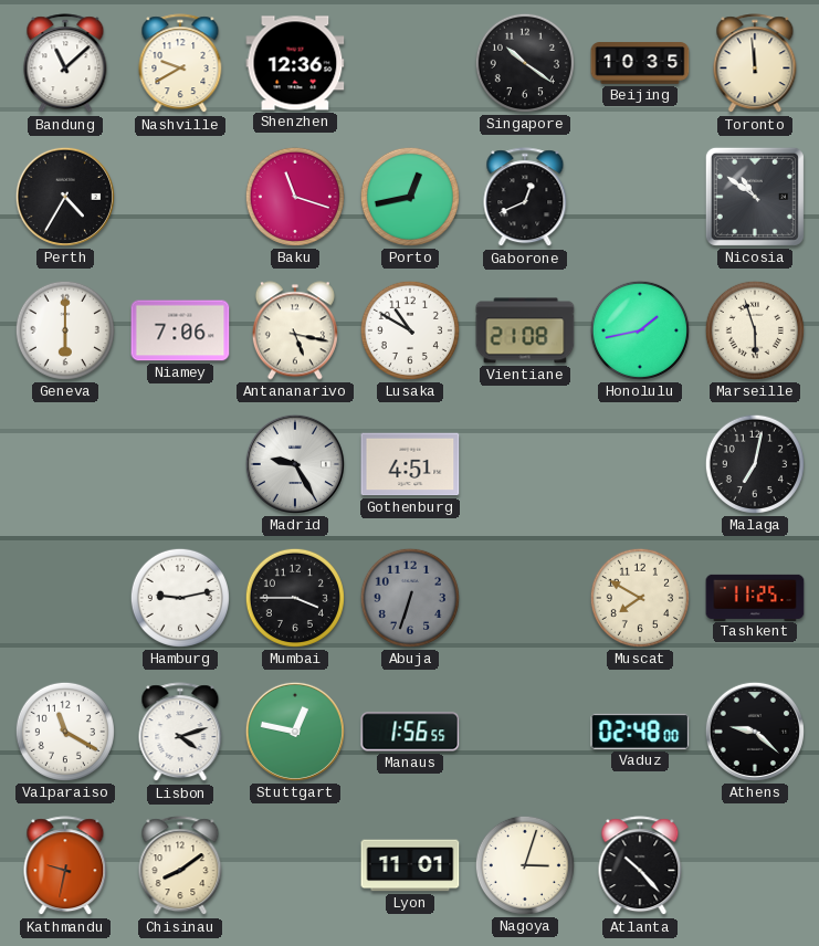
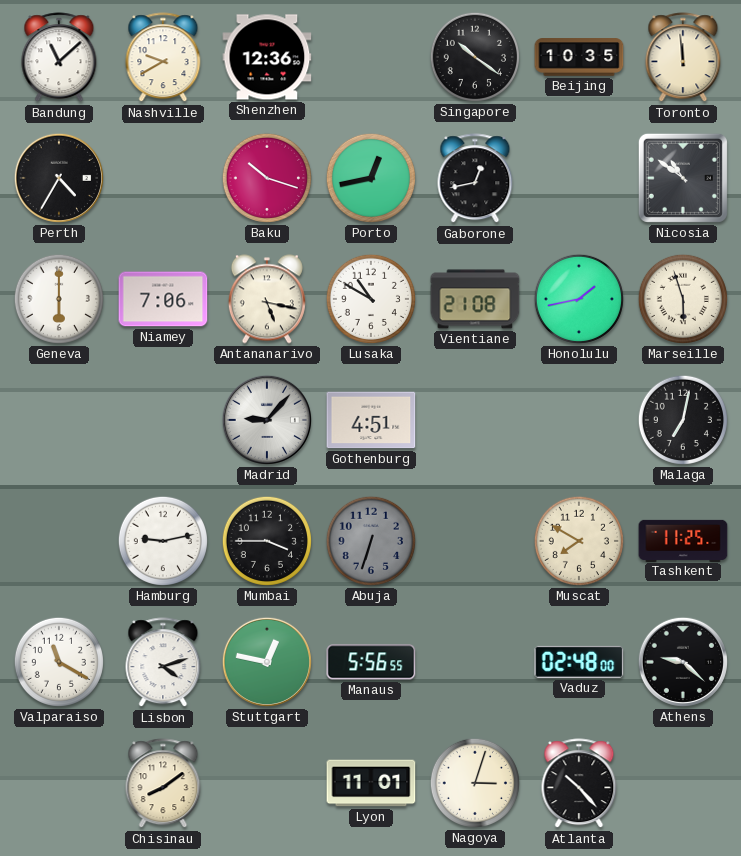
Baku: 11:18 -> 10:18 (267, 178)
Gaborone: 12:41 -> 12:43 (475, 179)
Madrid: 9:25 -> 9:07 (267, 420)
Manaus: 1:56 -> 5:56 (371, 662)
Kathmandu: 9:32 -> none (65, 866)
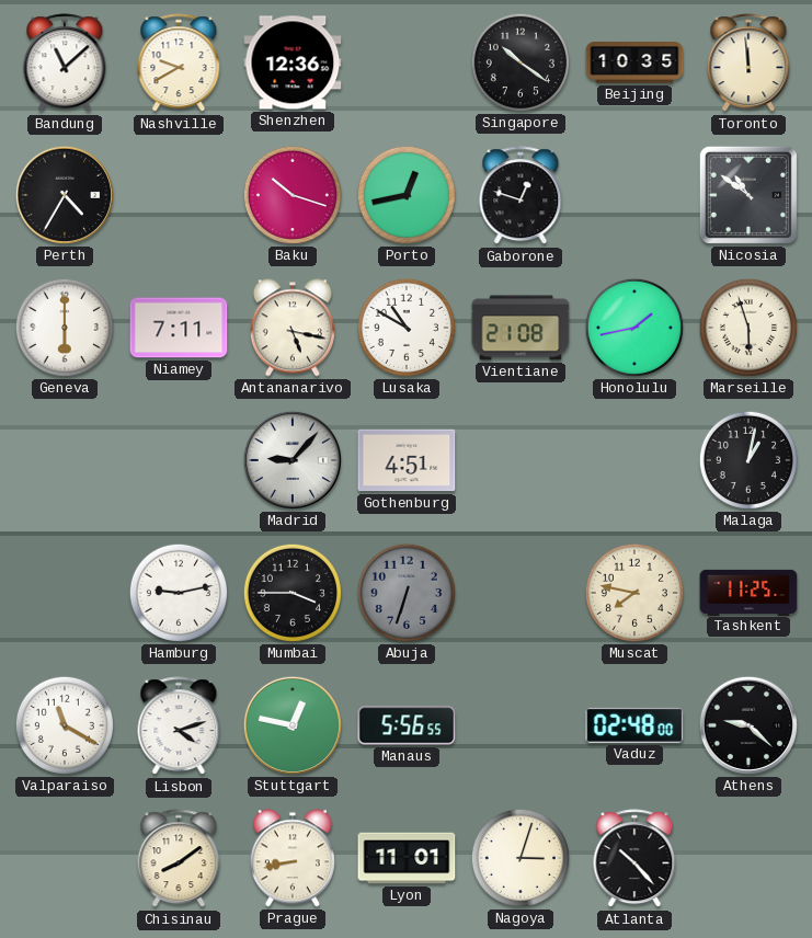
Gaborone: 12:43 -> 12:48 (521, 196)
Niamey: 7:06 -> 7:11 (179, 328)
Malaga: 7:02 -> 1:02 (748, 460)
Muscat: 7:50 -> 7:47 (634, 593)
Prague: none -> 8:43 (293, 858)
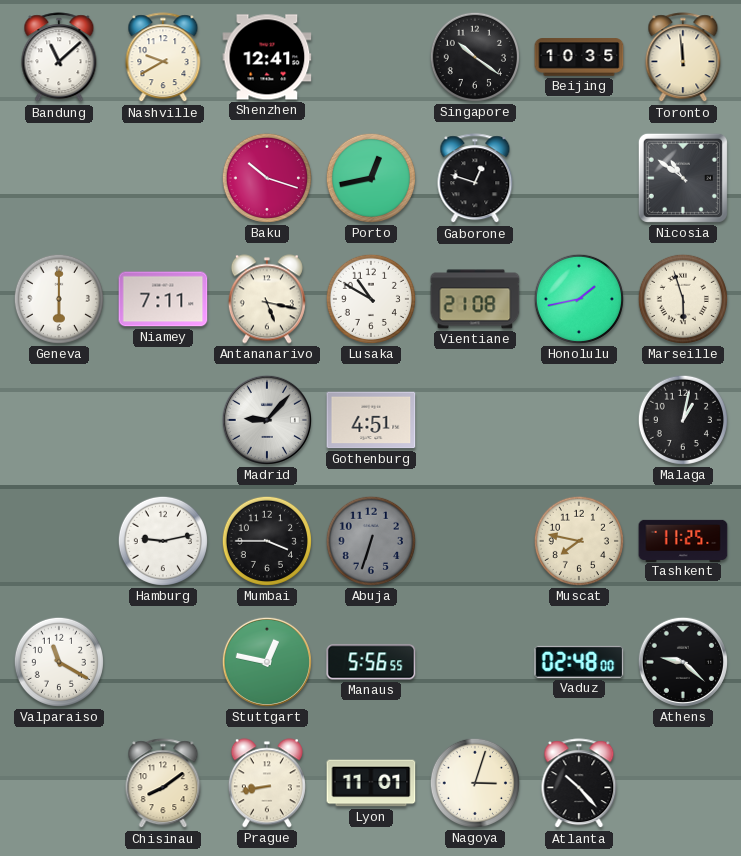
Shenzhen: 12:36 -> 12:41 (267, 57)
Perth: 4:35 -> none (65, 195)
Lisbon: 4:12 -> none (179, 727)
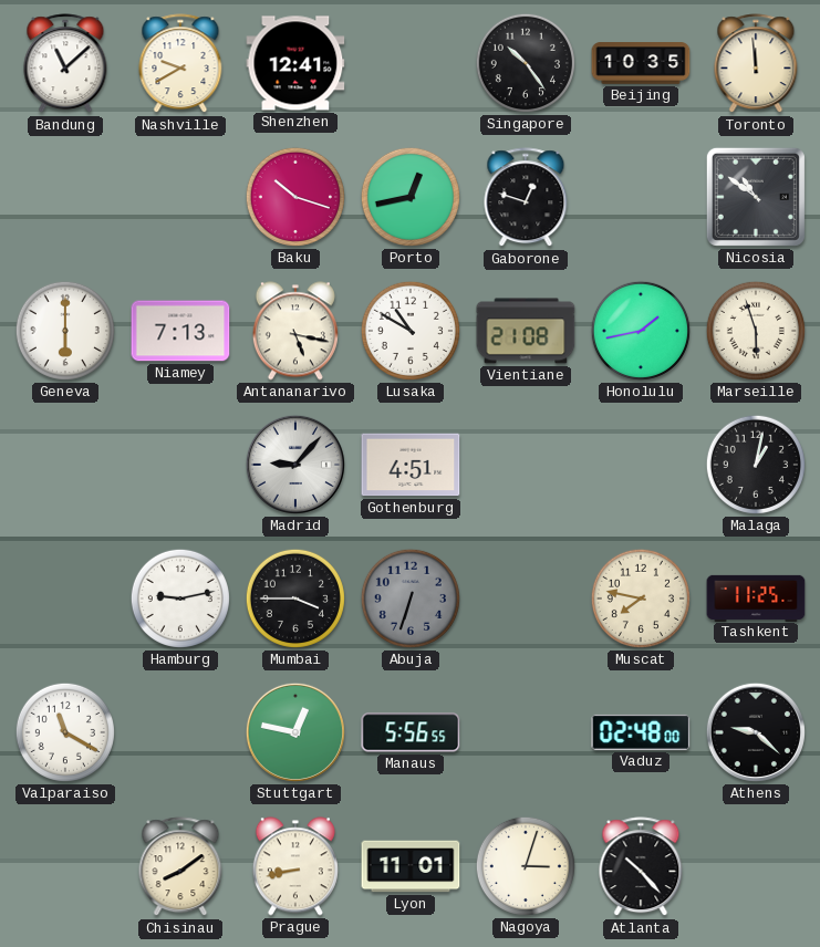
Singapore: 10:21 -> 10:24 (526, 63)
Niamey: 7:11 -> 7:13 (180, 331)
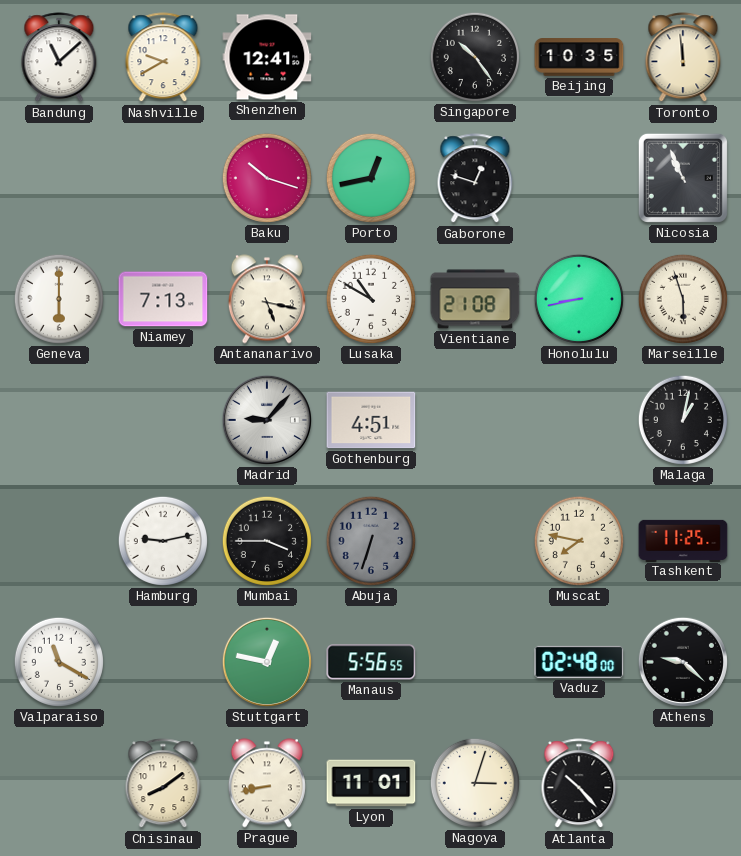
Nicosia: 10:51 -> 10:56 (683, 178)
Honolulu: 1:43 -> 8:43 (579, 299)
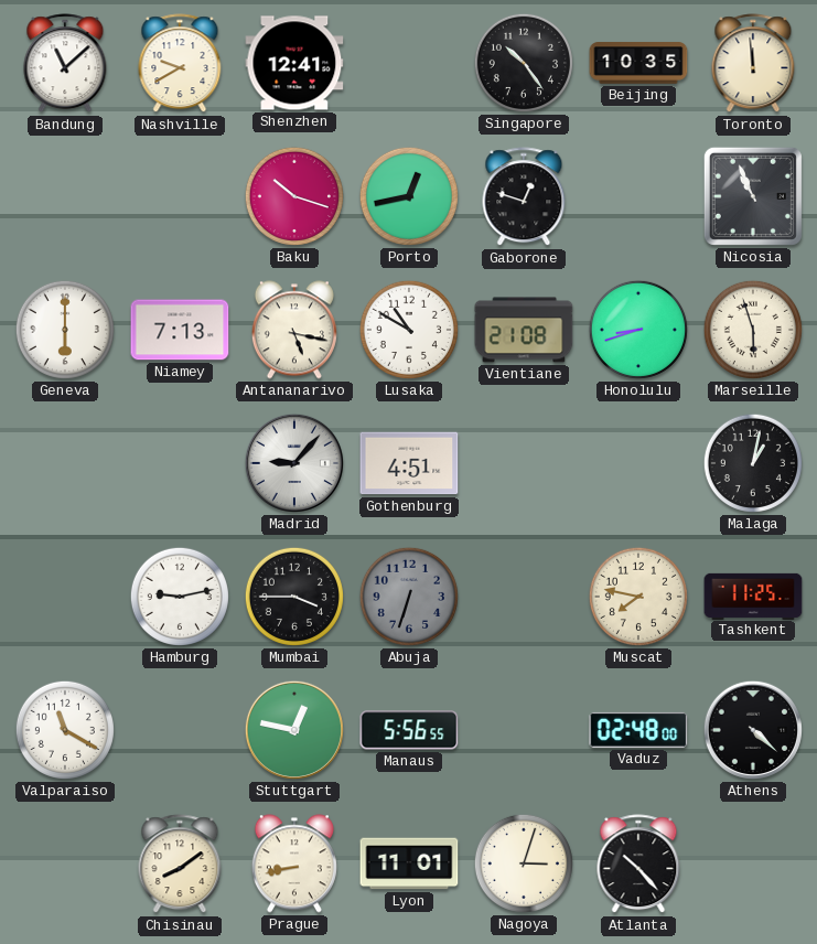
Honolulu: 8:43 -> 8:42 (638, 330)
Athens: 9:22 -> 4:22 (753, 730)
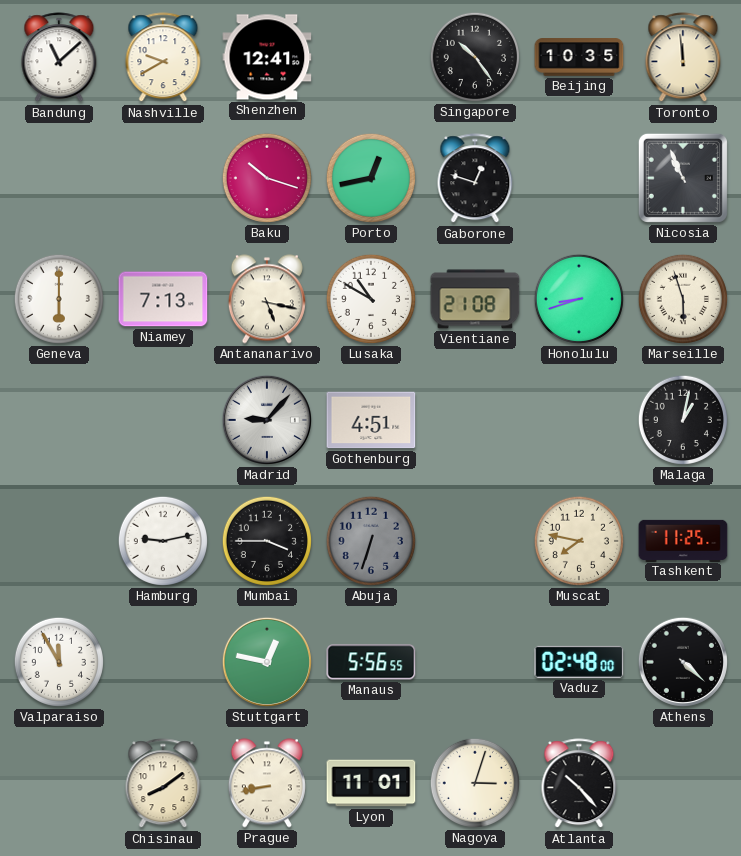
Valparaiso: 11:20 -> 11:55 (59, 662)
